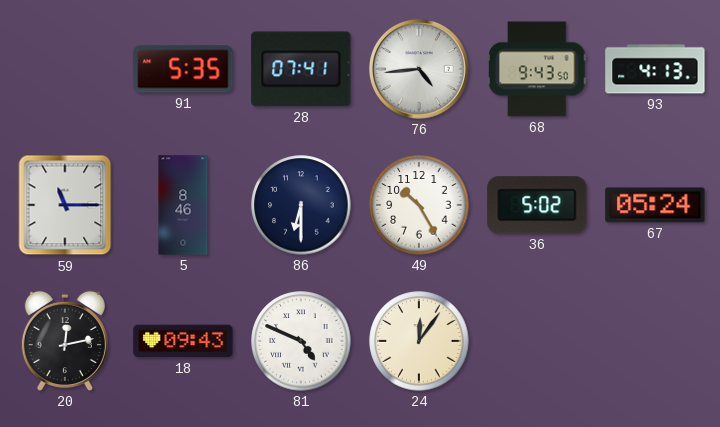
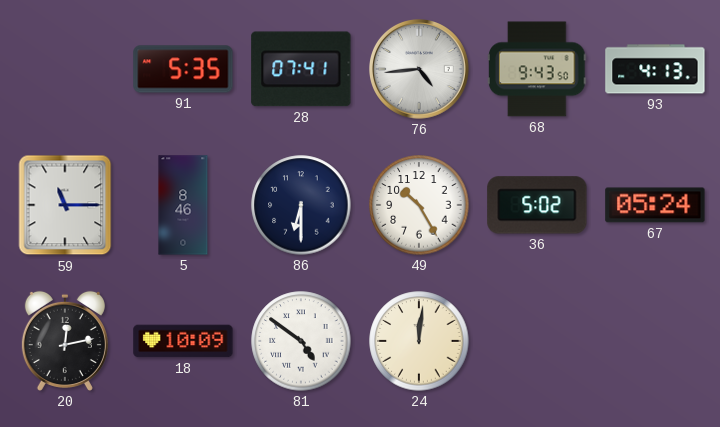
18: 09:43 -> 10:09 (183, 341)
81: 4:49 -> 4:51 (301, 341)
24: 12:06 -> 12:01 (419, 341)
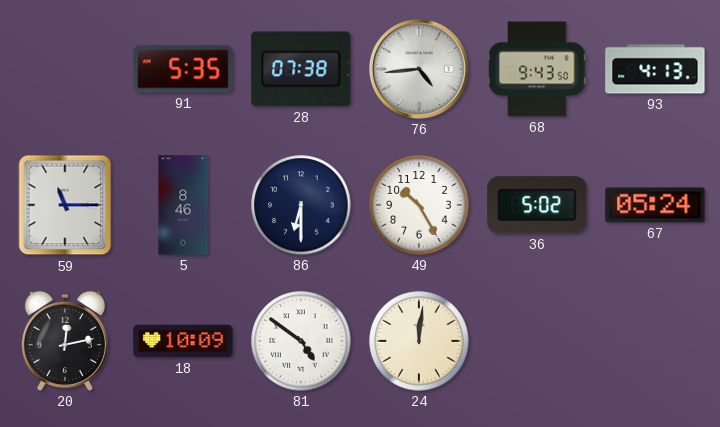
28: 07:41 -> 07:38 (301, 69)
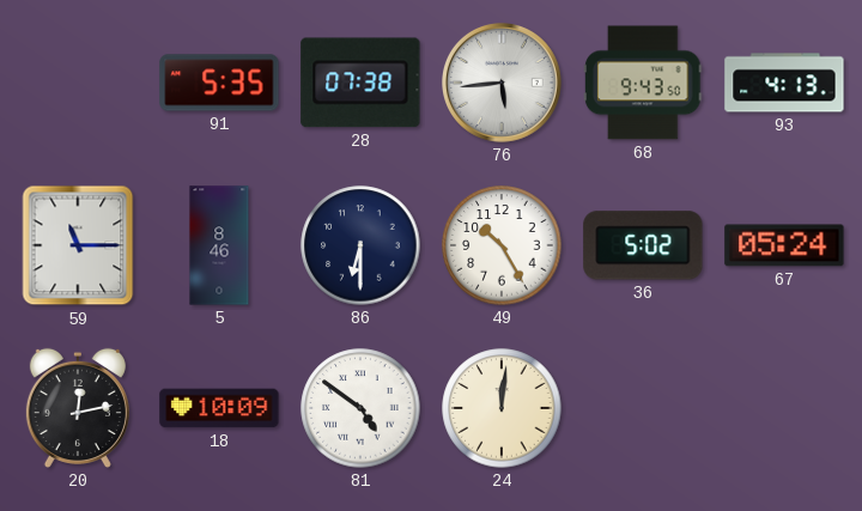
76: 4:44 -> 5:44 (503, 84)
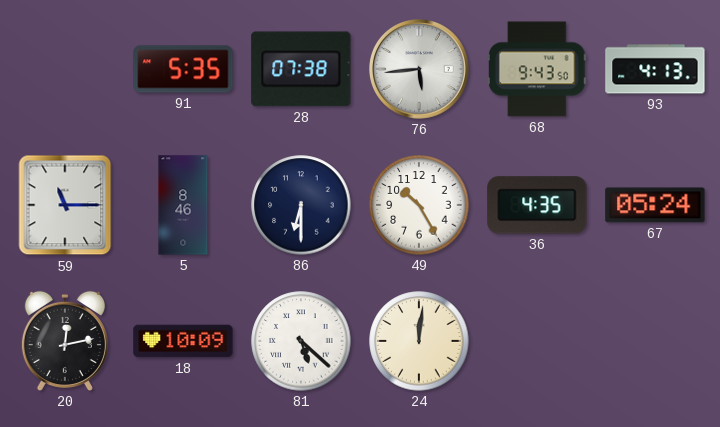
36: 5:02 -> 4:35 (537, 205)
81: 4:51 -> 5:22 (301, 341)
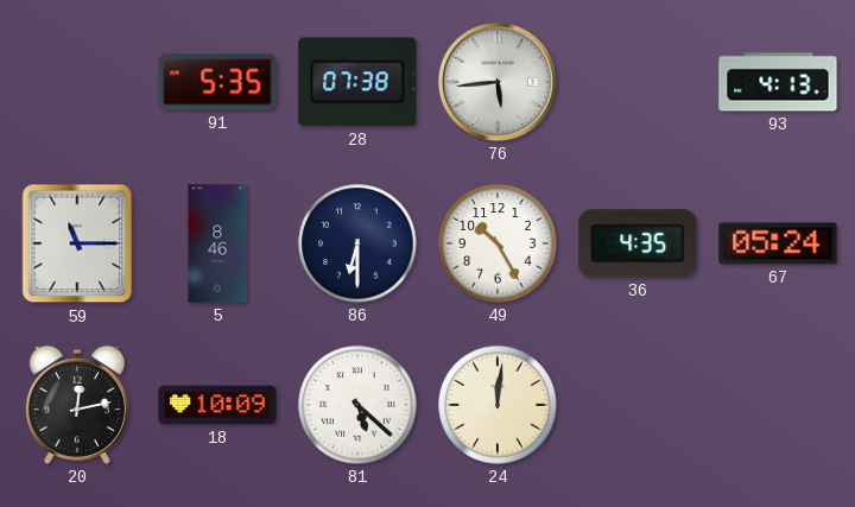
68: 9:43 -> none (537, 69)
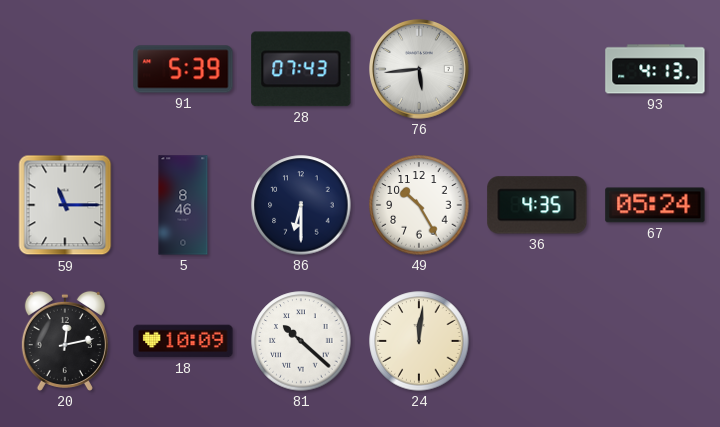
91: 5:35 -> 5:39 (183, 69)
28: 07:38 -> 07:43 (301, 69)
81: 5:22 -> 10:22 (301, 341)
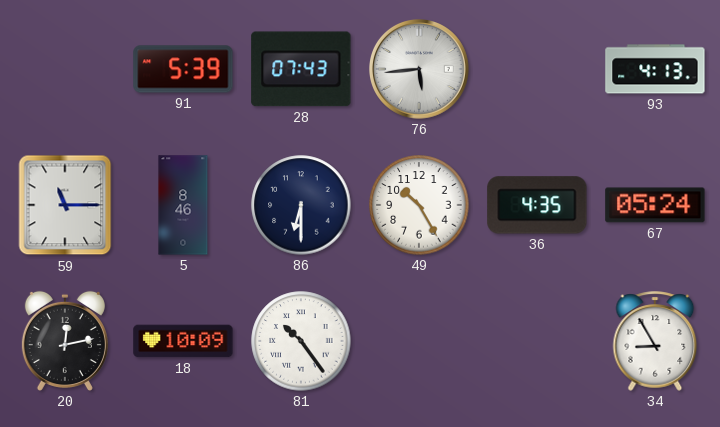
81: 10:22 -> 10:24 (301, 341)
24: 12:01 -> none (419, 341)
34: none -> 8:55 (655, 341)
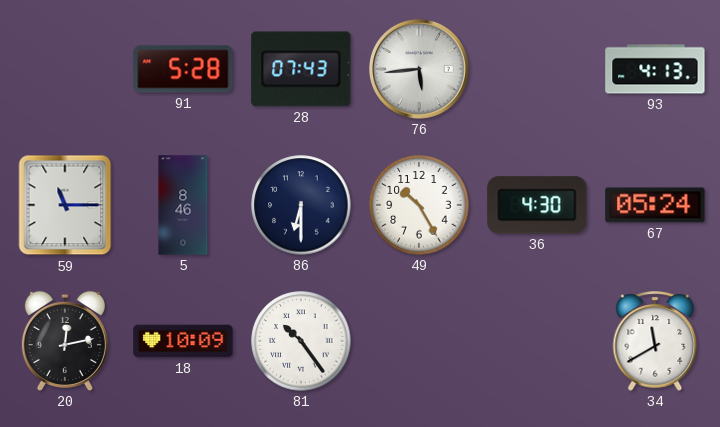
91: 5:39 -> 5:28 (183, 69)
36: 4:35 -> 4:30 (537, 205)
34: 8:55 -> 11:40 (655, 341)
